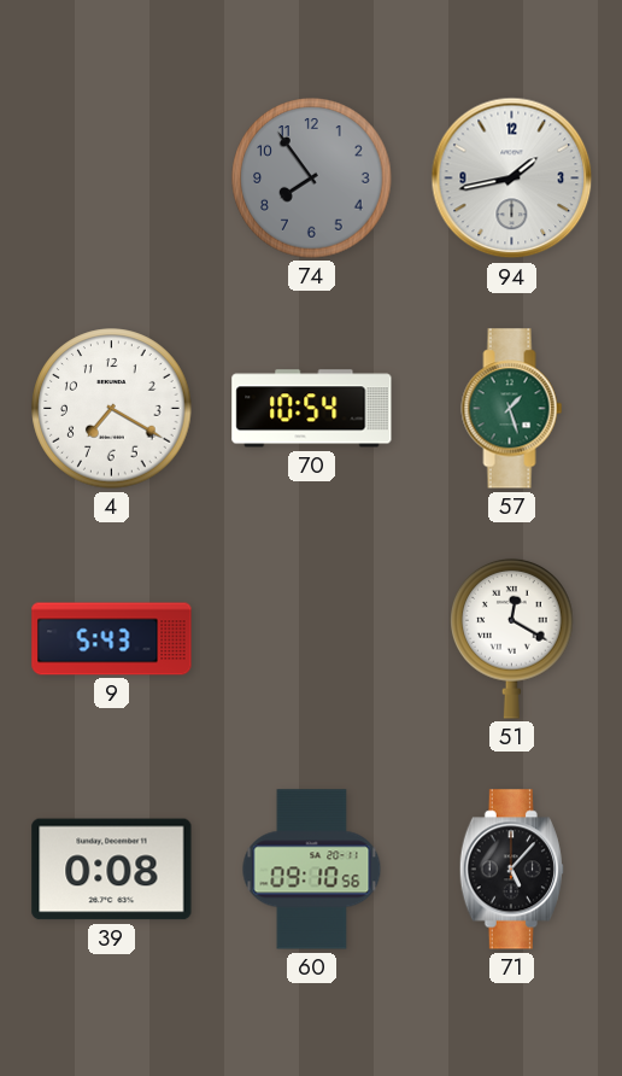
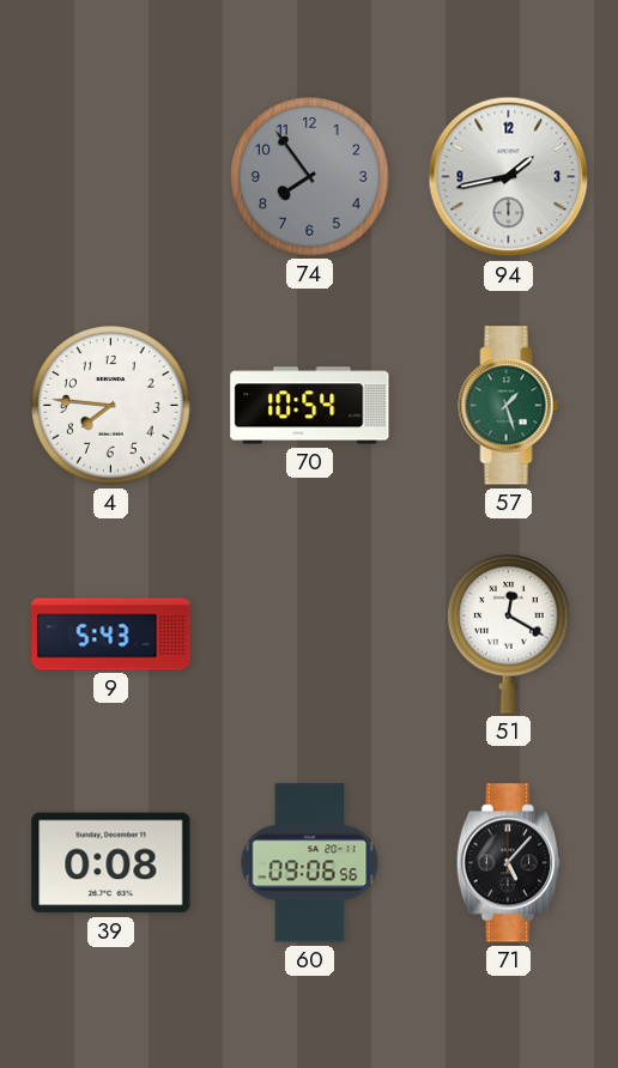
4: 7:20 -> 7:46 (111, 406)
60: 09:10 -> 09:06 (310, 863)
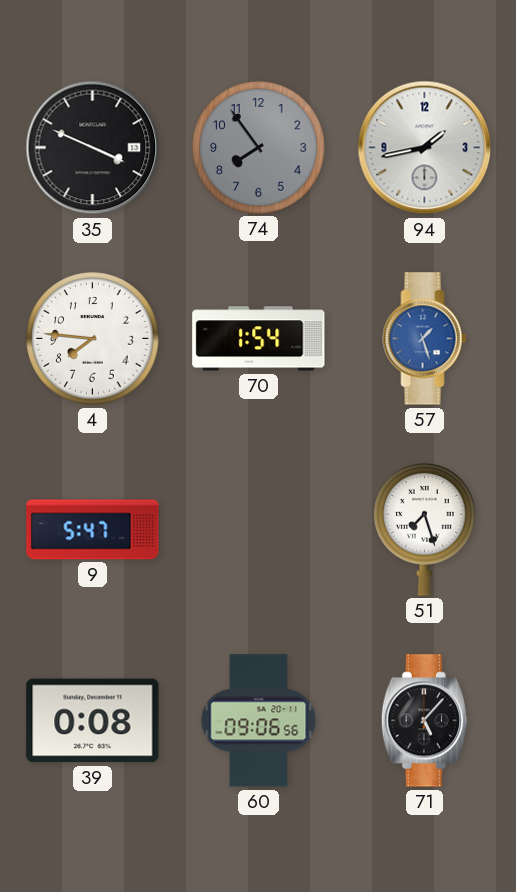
35: none -> 3:49 (93, 148)
70: 10:54 -> 1:54 (259, 339)
57 dial: green -> blue (425, 339)
9: 5:43 -> 5:47 (93, 530)
51: 12:20 -> 7:27 (425, 529)
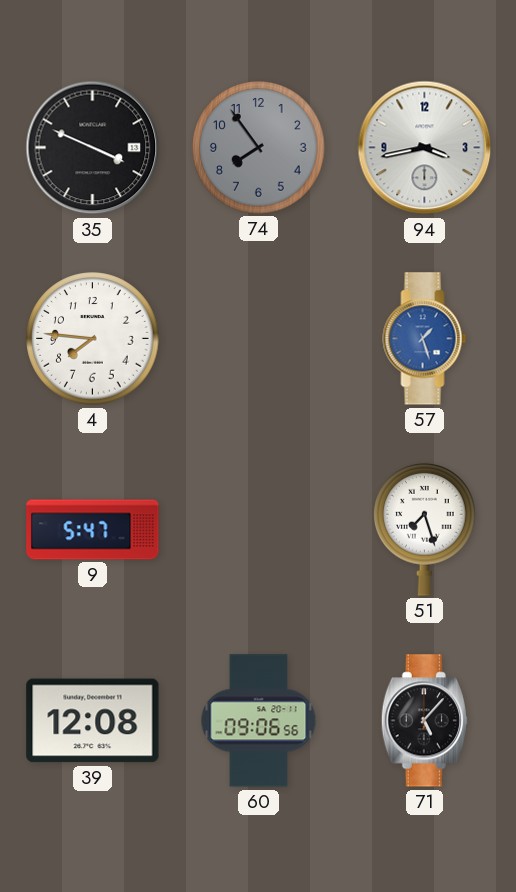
94: 1:43 -> 3:43 (425, 148)
70: 1:54 -> none (259, 339)
39: 0:08 -> 12:08 (93, 721)
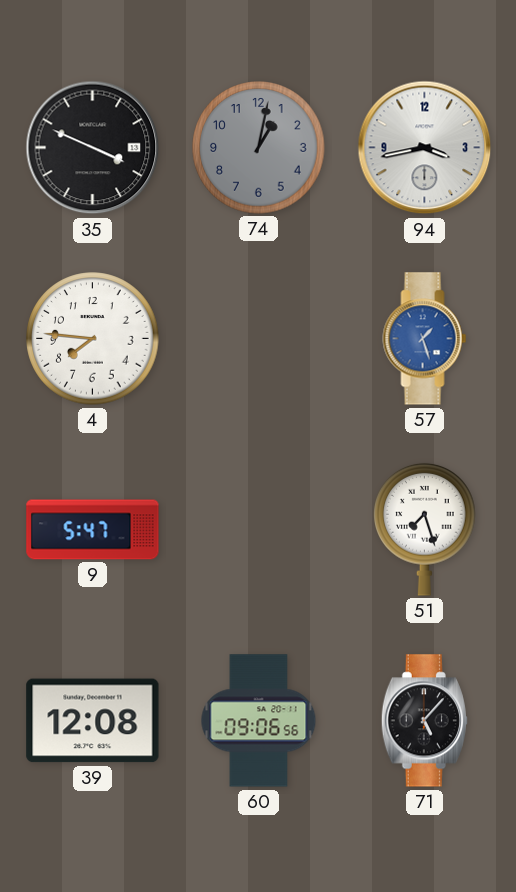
74: 7:54 -> 1:02 (259, 148)
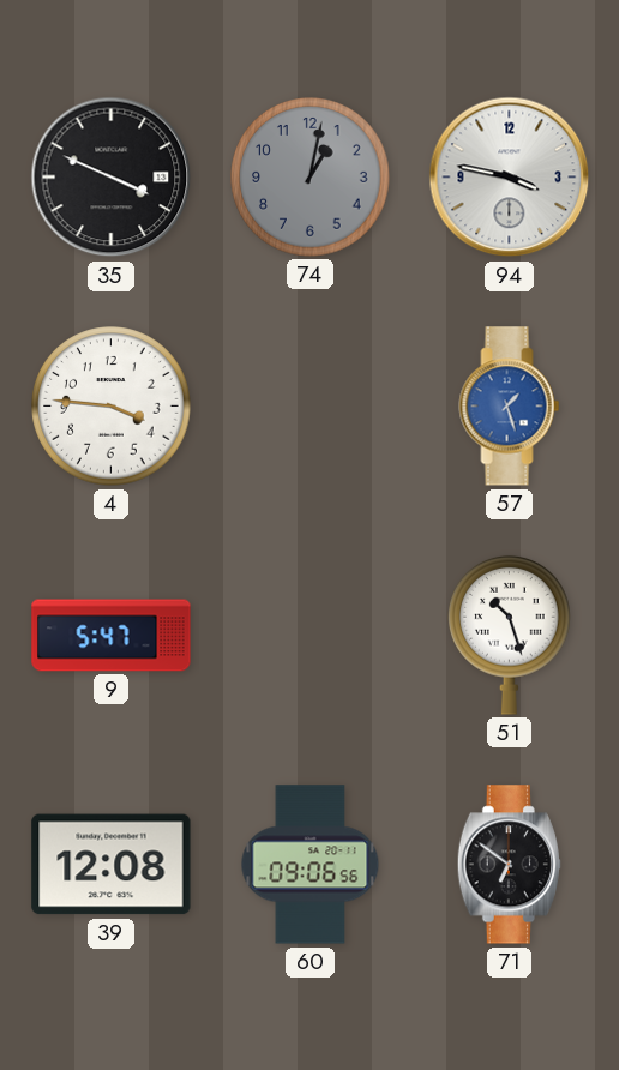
94: 3:43 -> 3:47 (510, 178)
4: 7:46 -> 3:46 (112, 407)
51: 7:27 -> 10:27 (510, 635)
71: 5:07 -> 6:51 (509, 865)
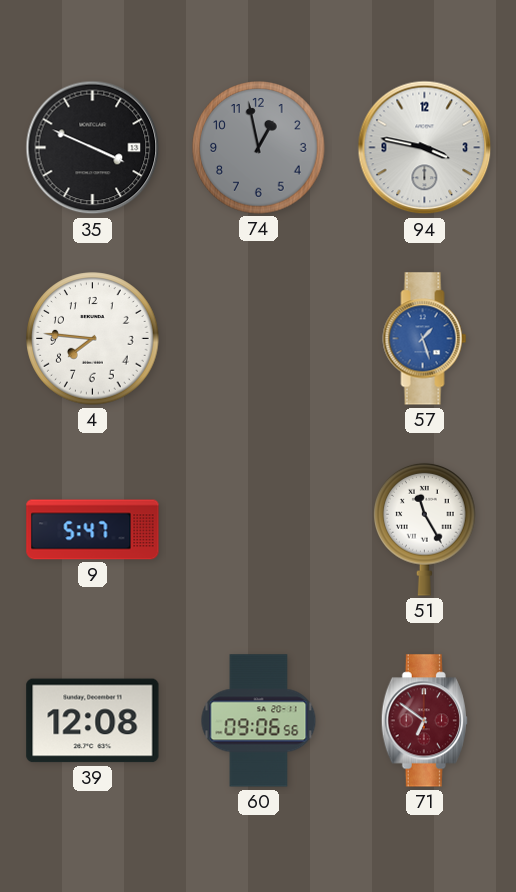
74: 1:02 -> 12:58 (259, 148)
4: 3:46 -> 7:46 (93, 339)
51: 10:27 -> 11:25 (425, 529)
71 dial: black -> burgundy (424, 721)
